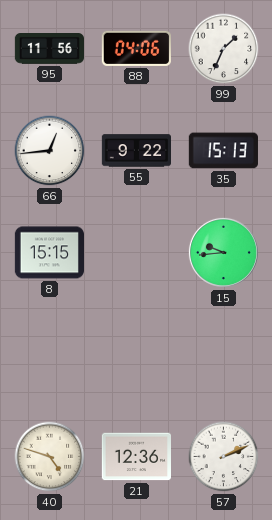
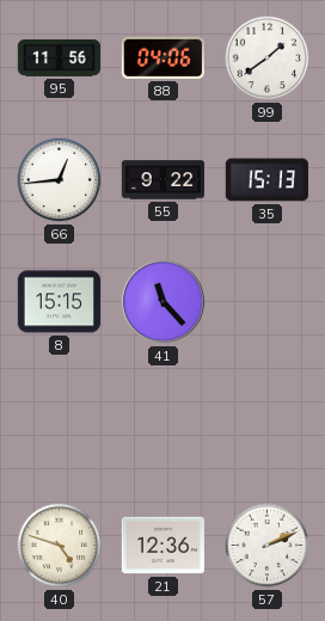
99: 1:34 -> 1:39 (268, 59)
41: none -> 11:23 (162, 301)
15: 9:44 -> none (223, 252)
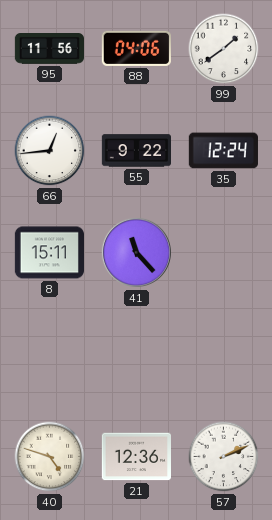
35: 15:13 -> 12:24 (223, 151)
8: 15:15 -> 15:11 (49, 253)
